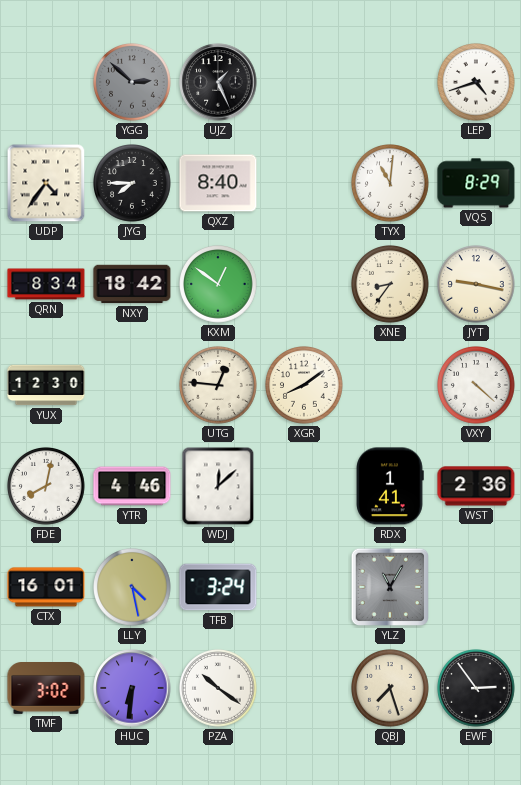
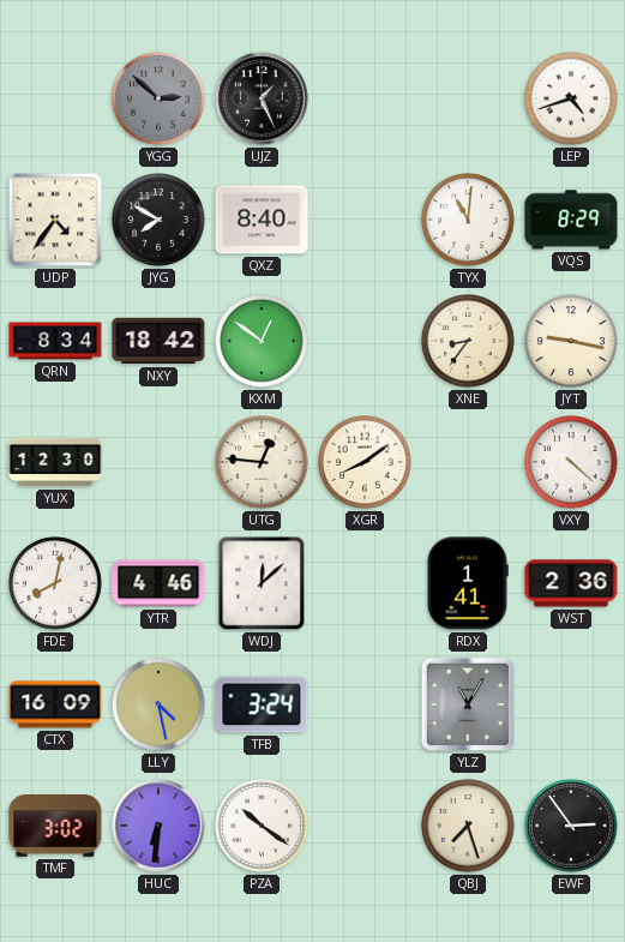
JYG: 7:45 -> 7:50 (160, 221)
CTX: 16:01 -> 16:09 (55, 704)
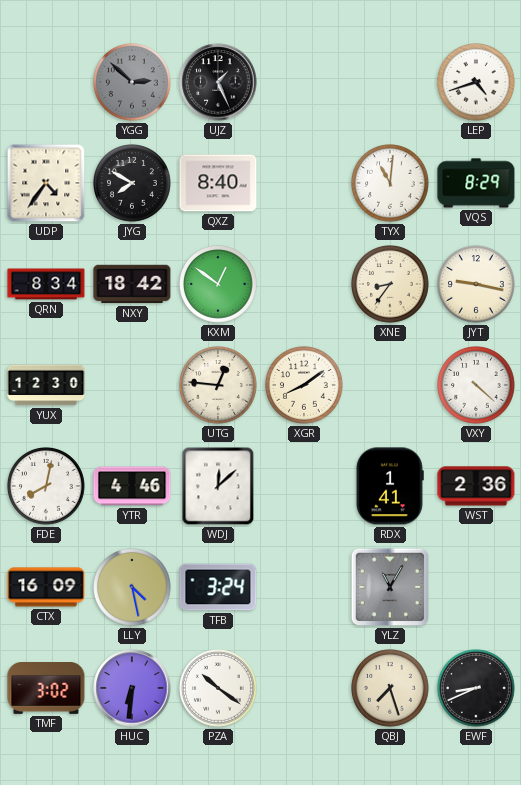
EWF: 2:54 -> 8:41 (477, 689)
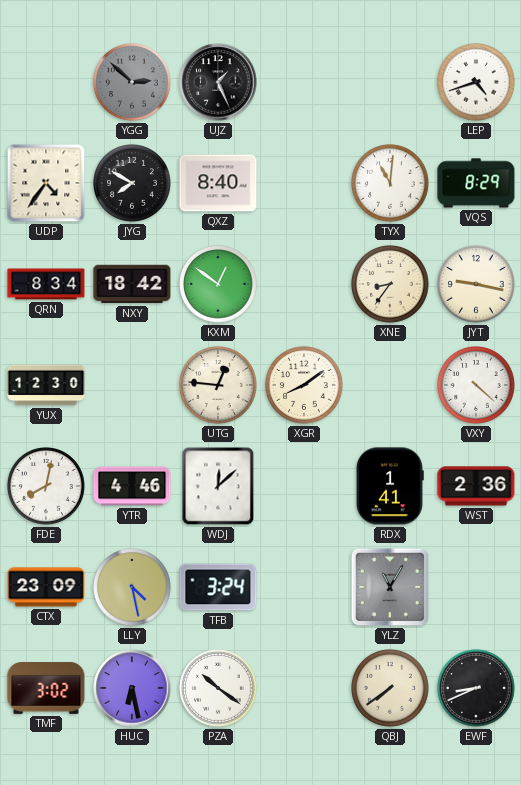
CTX: 16:09 -> 23:09 (46, 587)
HUC: 6:31 -> 6:28 (132, 688)
QBJ: 7:27 -> 7:39 (391, 689)
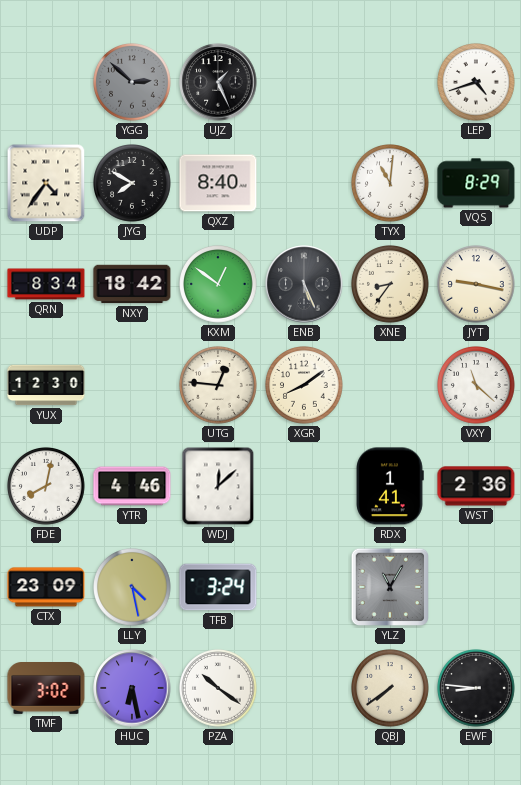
ENB: none -> 5:26 (304, 284)
VXY: 4:22 -> 11:22 (477, 386)
EWF: 8:41 -> 8:46 (477, 689)
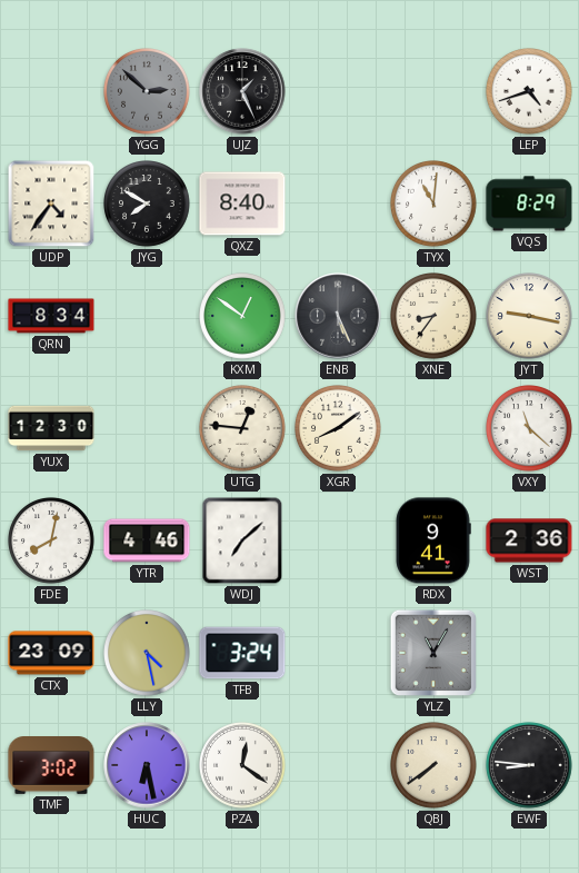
NXY: 18:42 -> none (132, 284)
WDJ: 12:08 -> 7:08 (242, 540)
RDX: 1:41 -> 9:41 (433, 540)
PZA: 10:21 -> 12:21 (243, 766)
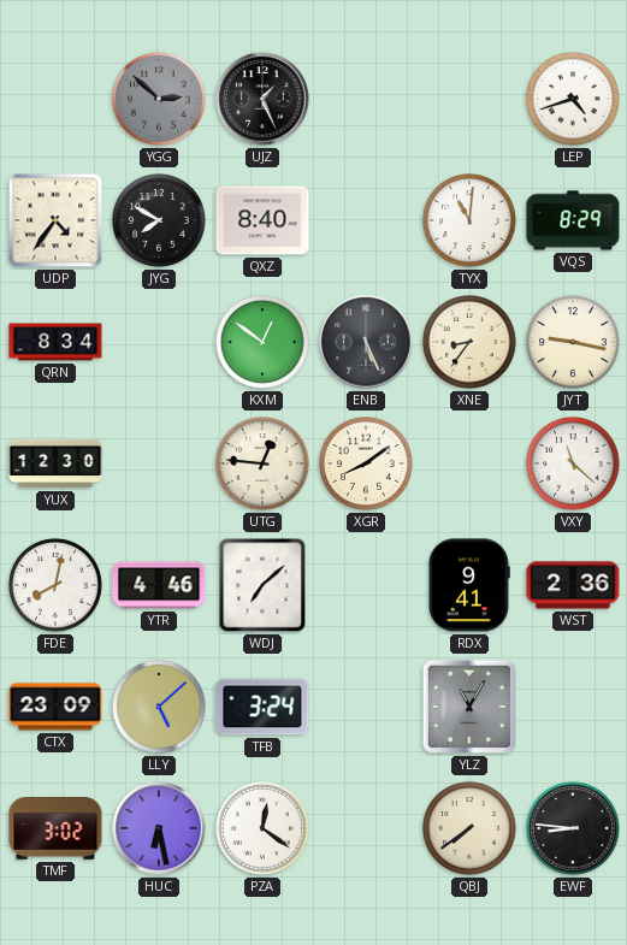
LLY: 4:28 -> 5:08 (160, 708)
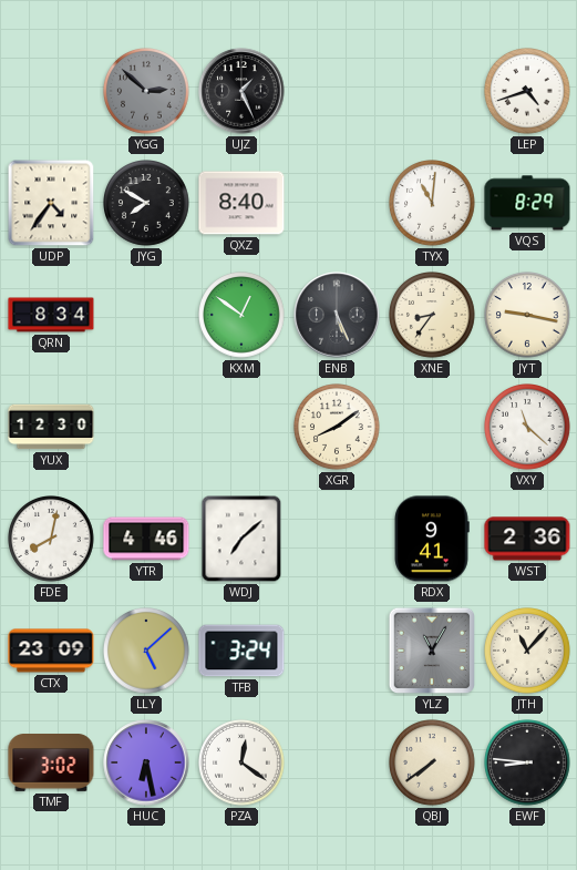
UTG: 12:46 -> none (264, 465)
JTH: none -> 11:07 (528, 652)
